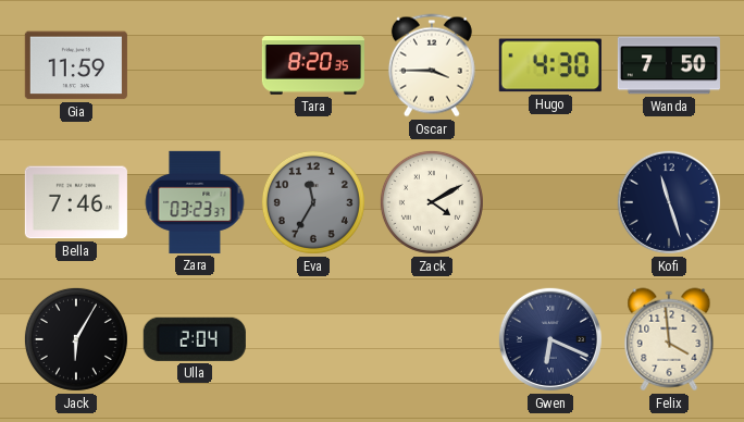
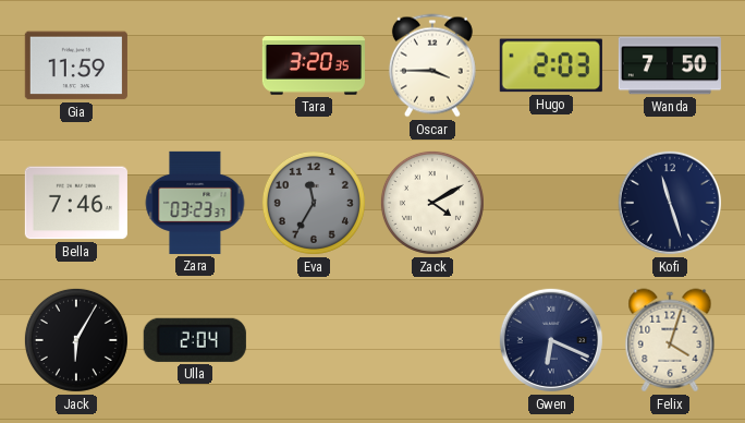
Tara: 8:20 -> 3:20 (314, 65)
Hugo: 4:30 -> 2:03 (551, 65)
Felix: 3:59 -> 4:03 (670, 340)
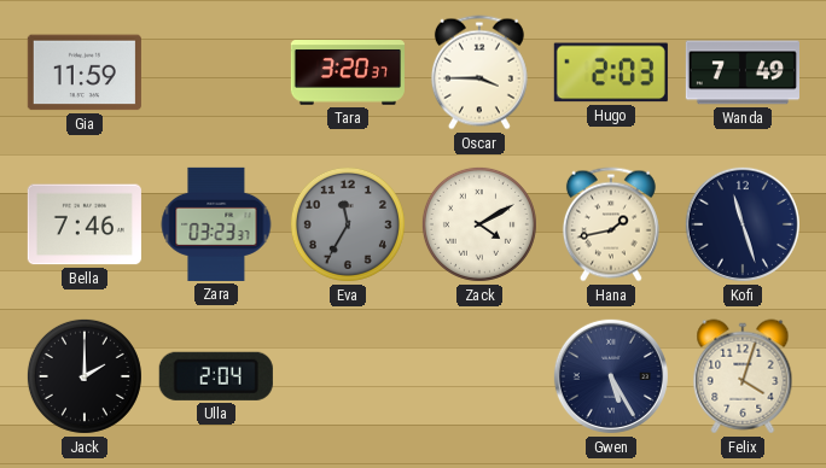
Tara: 3:20:35 -> 3:20:37 (348, 72)
Wanda: 7:50 -> 7:49 (743, 72)
Hana: none -> 1:43 (611, 224)
Jack: 6:05 -> 2:00 (85, 376)
Gwen: 6:19 -> 5:25 (611, 376)
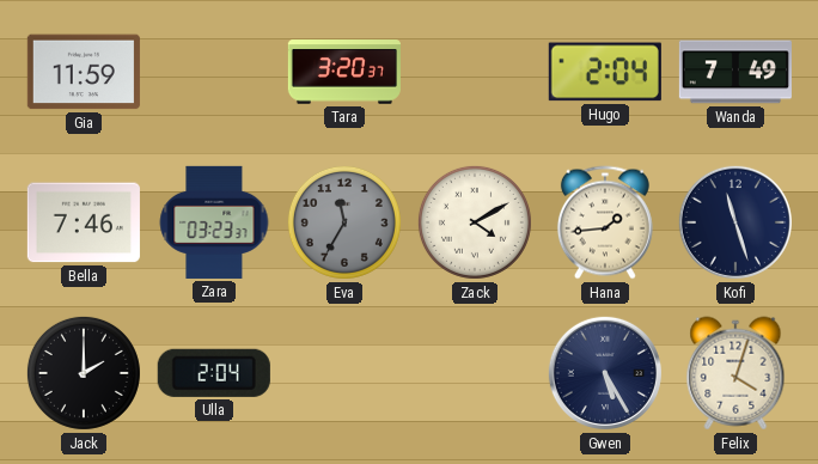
Oscar: 3:45 -> none (479, 72)
Hugo: 2:03 -> 2:04 (605, 72)
Hana: 1:43 -> 1:44 (605, 222)
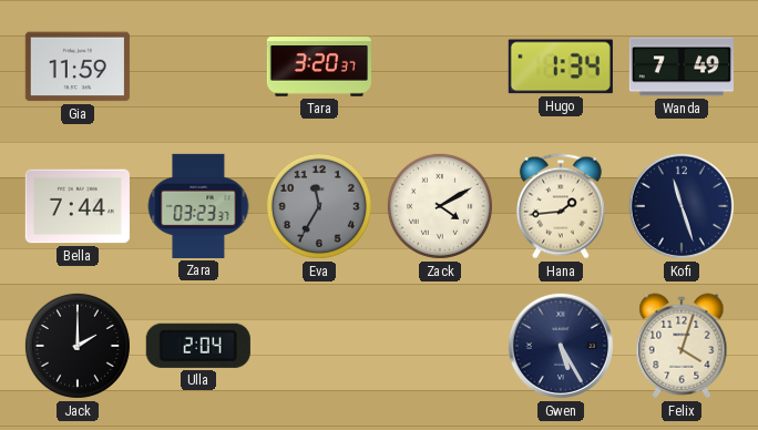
Hugo: 2:04 -> 1:34 (561, 66)
Bella: 7:46 -> 7:44 (78, 206)
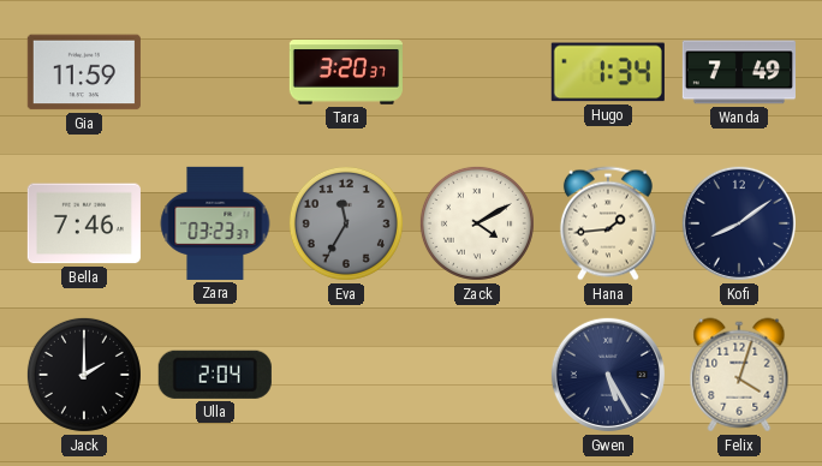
Bella: 7:44 -> 7:46 (84, 223)
Kofi: 11:27 -> 8:09 (739, 223)
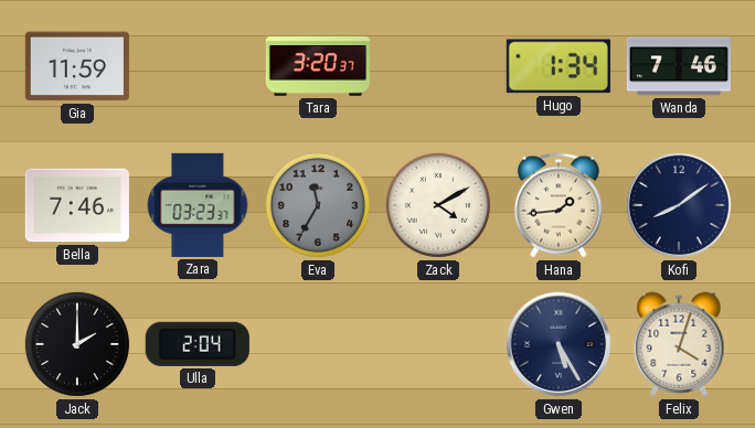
Wanda: 7:49 -> 7:46 (679, 66)
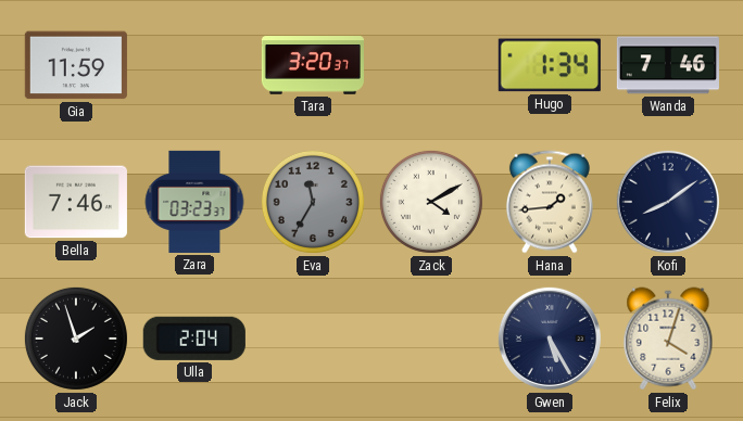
Jack: 2:00 -> 1:57 (76, 339)
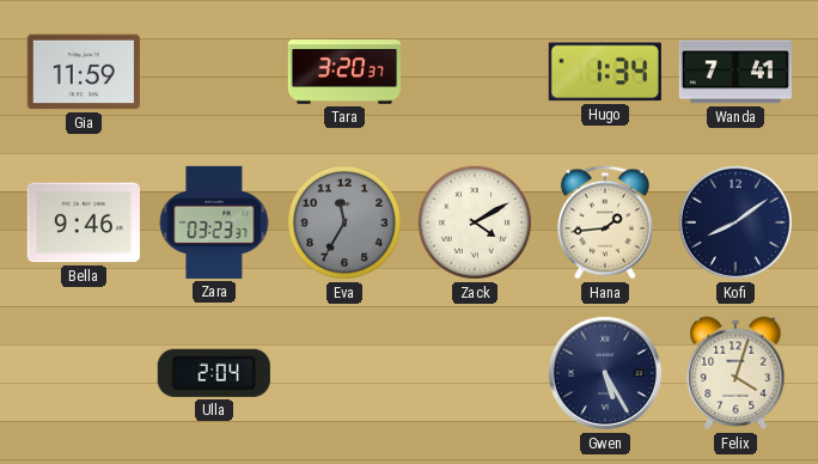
Wanda: 7:46 -> 7:41 (735, 72)
Bella: 7:46 -> 9:46 (84, 222)
Jack: 1:57 -> none (76, 339)
